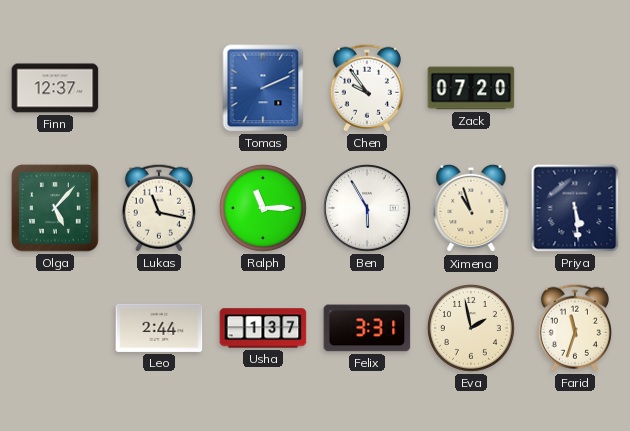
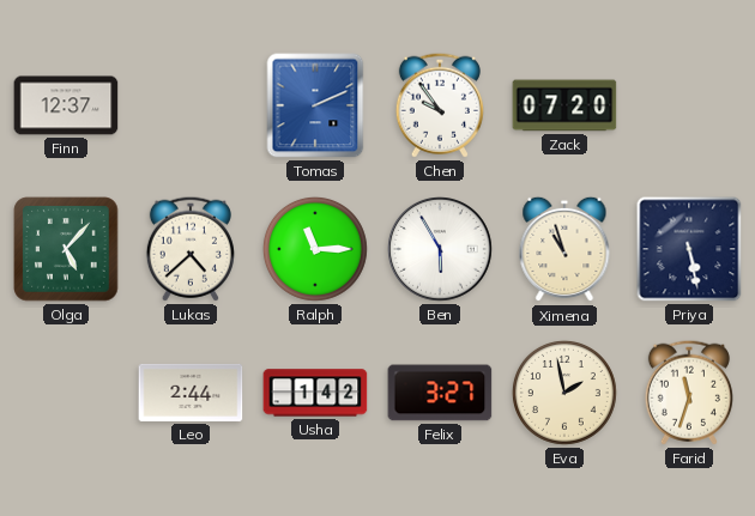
Lukas: 11:17 -> 4:38 (191, 249)
Priya: 5:29 -> 5:28 (689, 249)
Usha: 1:37 -> 1:42 (315, 393)
Felix: 3:31 -> 3:27 (440, 393)
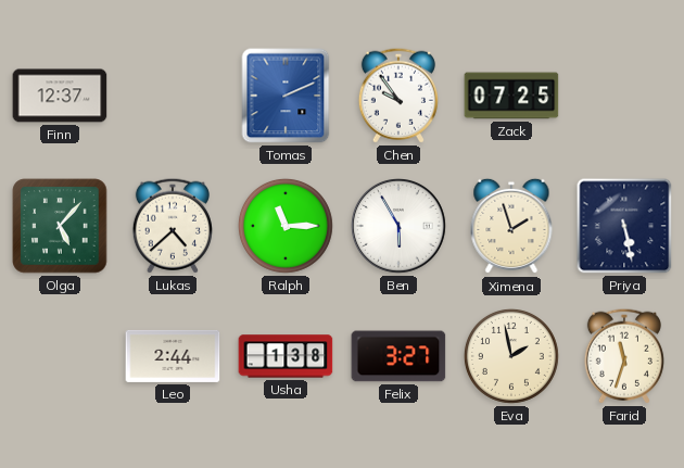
Zack: 07:20 -> 07:25 (511, 96)
Ximena: 10:57 -> 1:57 (511, 226)
Usha: 1:42 -> 1:38 (286, 356)
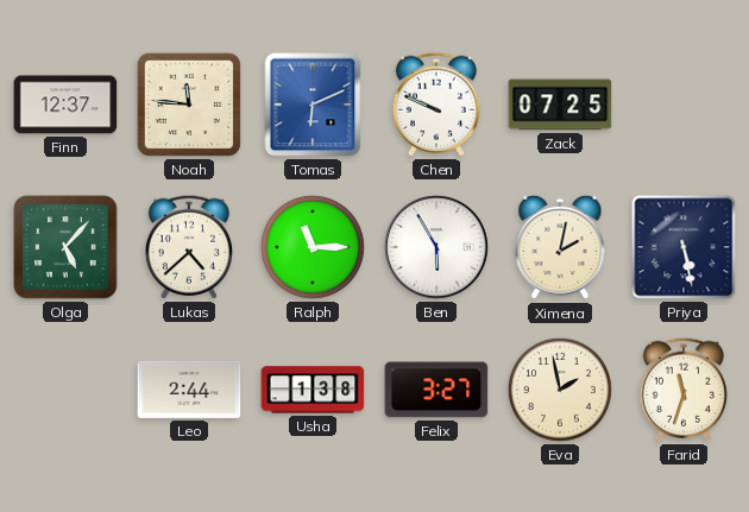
Noah: none -> 11:46 (189, 105)
Tomas: 2:11 -> 6:11 (313, 105)
Chen: 9:54 -> 9:49 (436, 105)
Ximena: 1:57 -> 2:02 (560, 247)
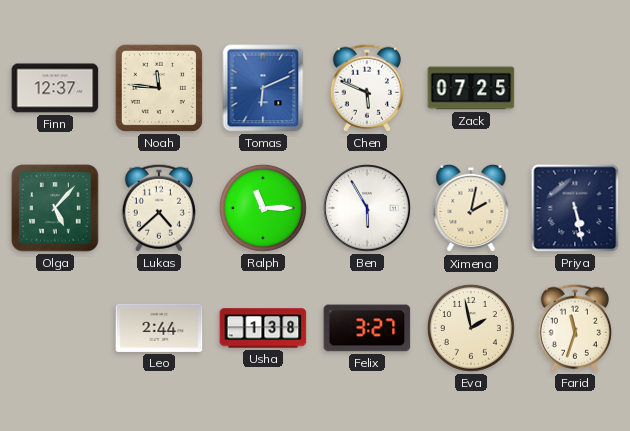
Chen: 9:49 -> 5:49 (367, 88)
